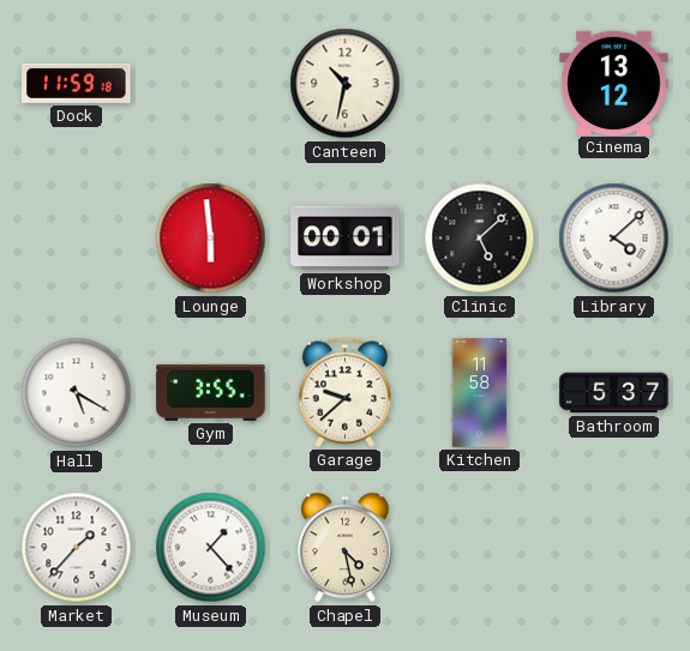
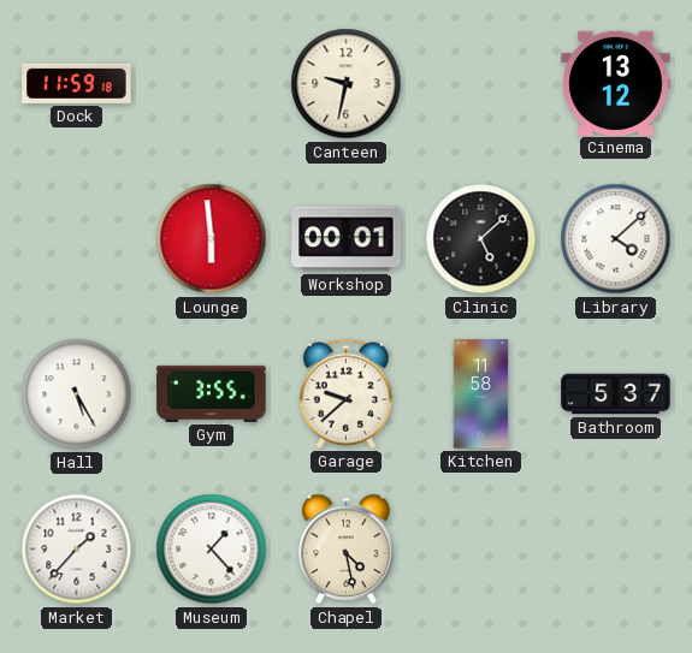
Canteen: 10:32 -> 9:32 (347, 84)
Hall: 5:20 -> 5:25 (77, 394)
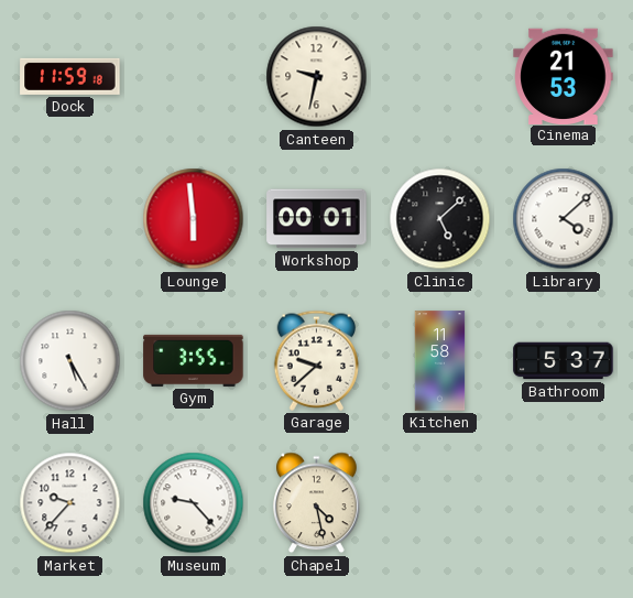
Cinema: 13:12 -> 21:53 (564, 76)
Market: 1:37 -> 9:37 (70, 503)
Museum: 1:23 -> 9:23 (194, 503)
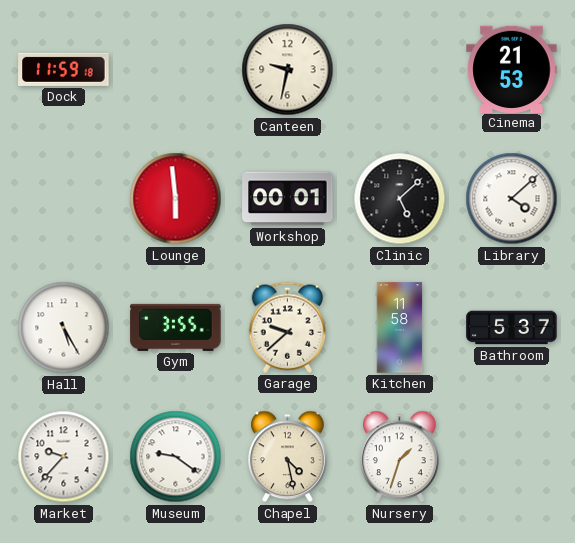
Museum: 9:23 -> 9:21 (176, 457)
Nursery: none -> 1:33 (400, 457)
